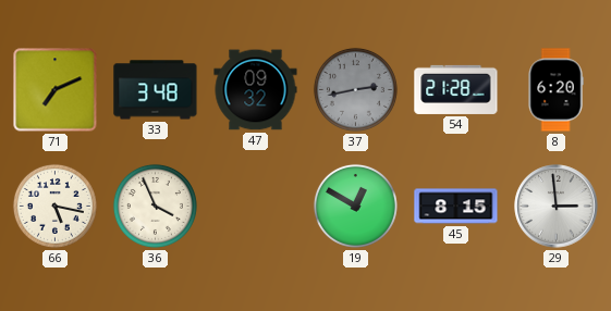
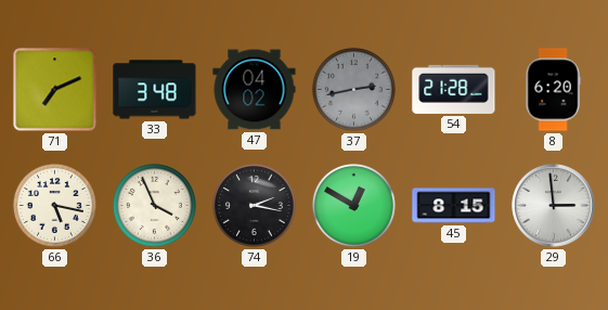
47: 09:32 -> 04:02 (255, 90)
74: none -> 2:17 (254, 205)
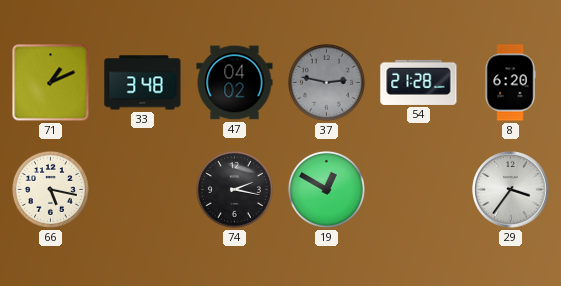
71: 7:11 -> 1:11 (51, 83)
37: 2:43 -> 2:47 (326, 82)
36: 3:56 -> none (154, 205)
45: 8:15 -> none (454, 206)
29: 2:59 -> 3:36 (511, 190)
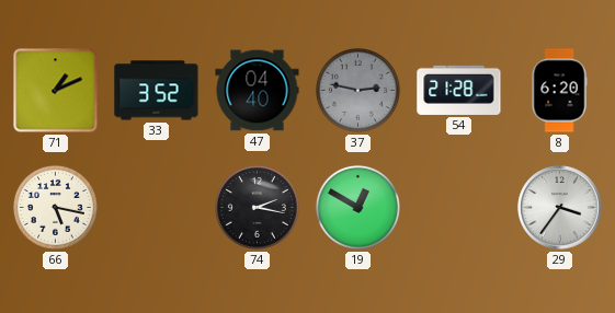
33: 3:48 -> 3:52 (157, 91)
47: 04:02 -> 04:40 (258, 91)
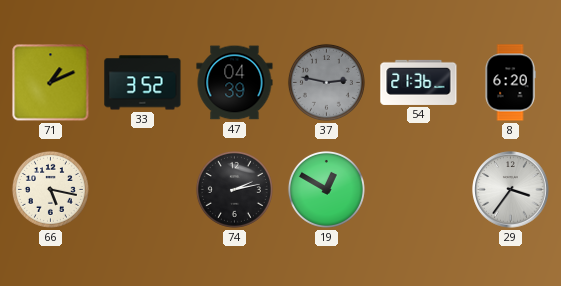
47: 04:40 -> 04:39 (235, 83)
54: 21:28 -> 21:36 (419, 82)
74: 2:17 -> 2:13 (234, 189)
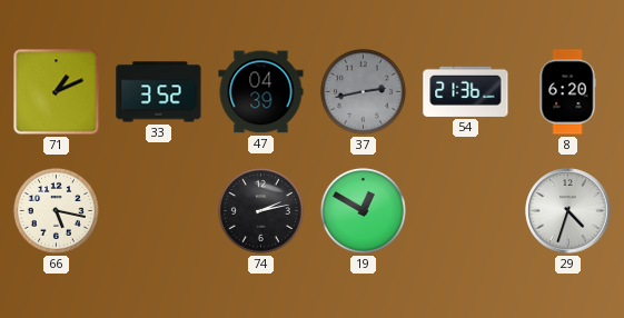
37: 2:47 -> 2:43 (363, 91)
29: 3:36 -> 4:33 (568, 211)
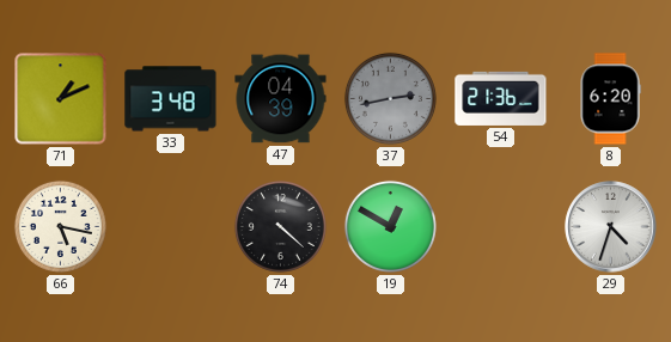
33: 3:52 -> 3:48 (171, 99)
74: 2:13 -> 4:22 (280, 226)
